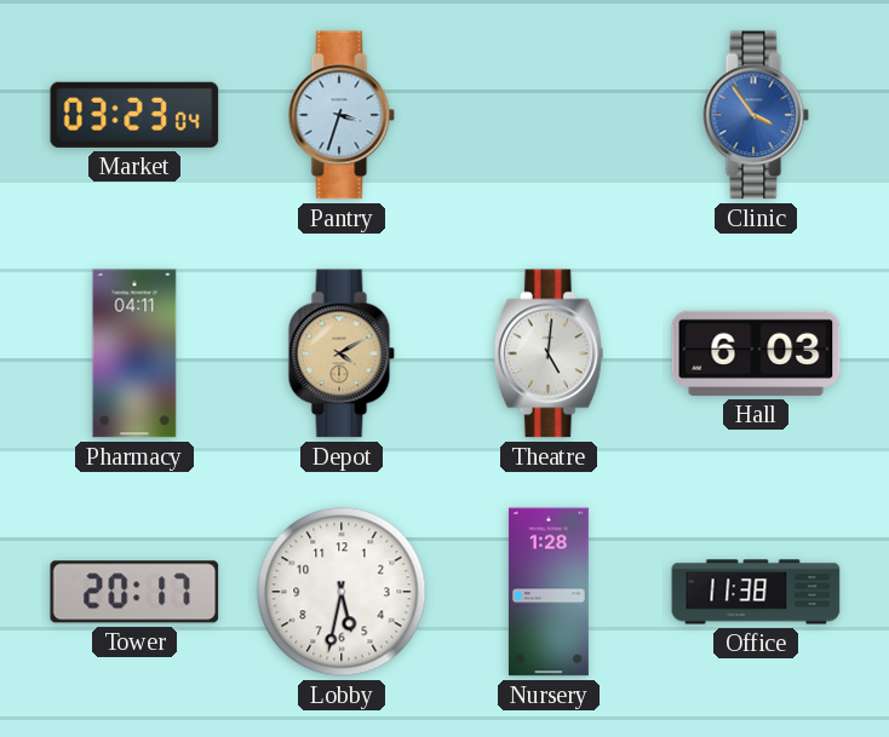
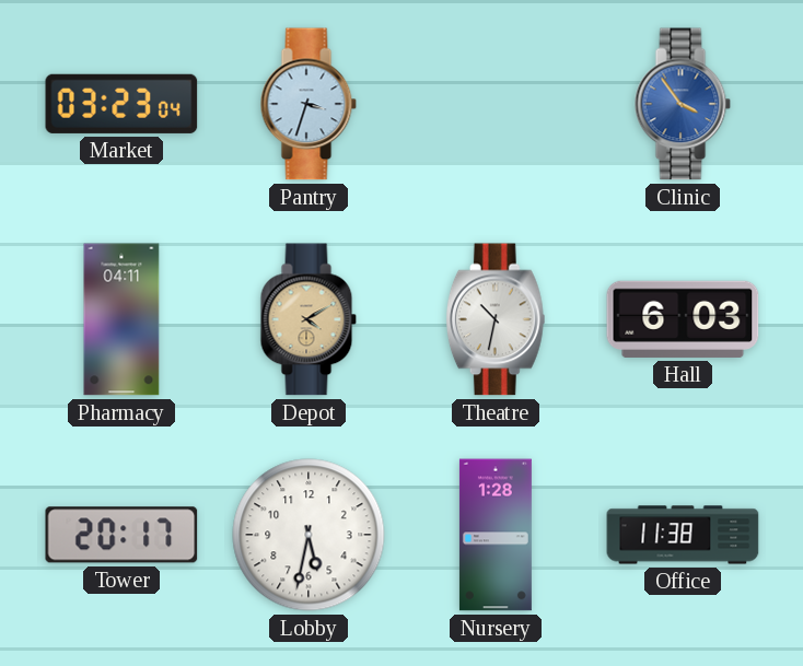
Theatre: 5:01 -> 10:32 (496, 319)
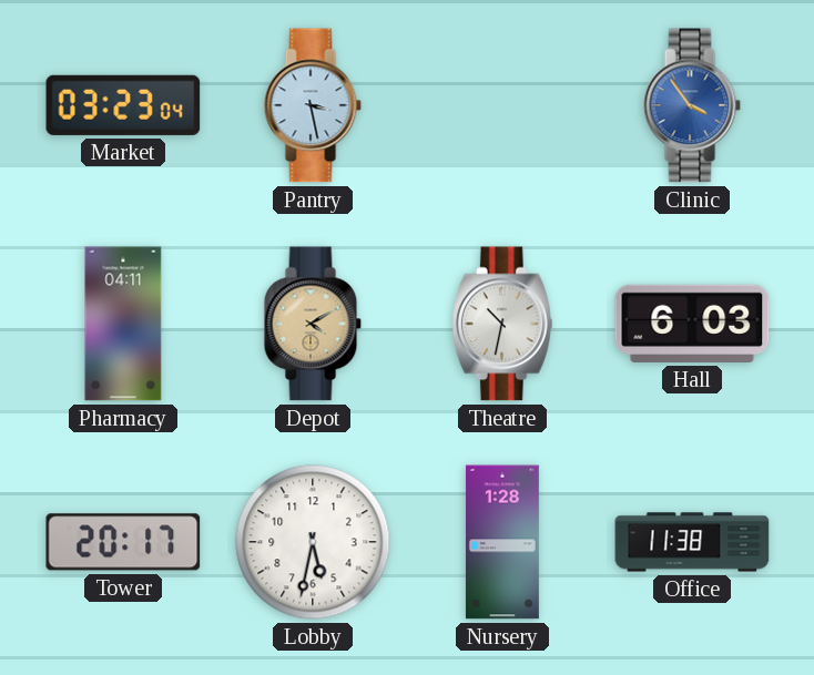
Pantry: 3:33 -> 3:28 (313, 105)
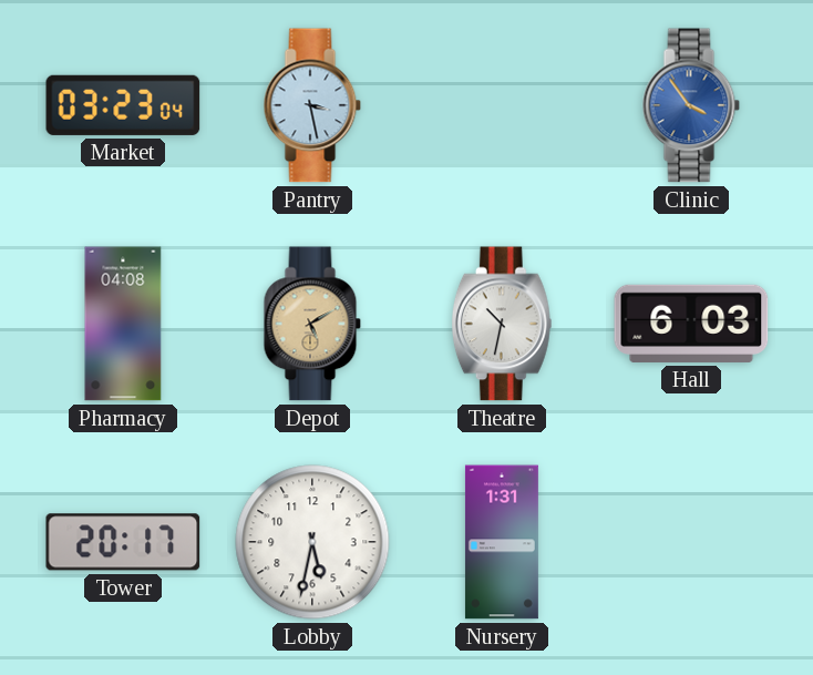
Pharmacy: 04:11 -> 04:08 (123, 324)
Depot: 4:10 -> 5:10 (312, 324)
Nursery: 1:28 -> 1:31 (502, 542)
Office: 11:38 -> none (692, 542)
